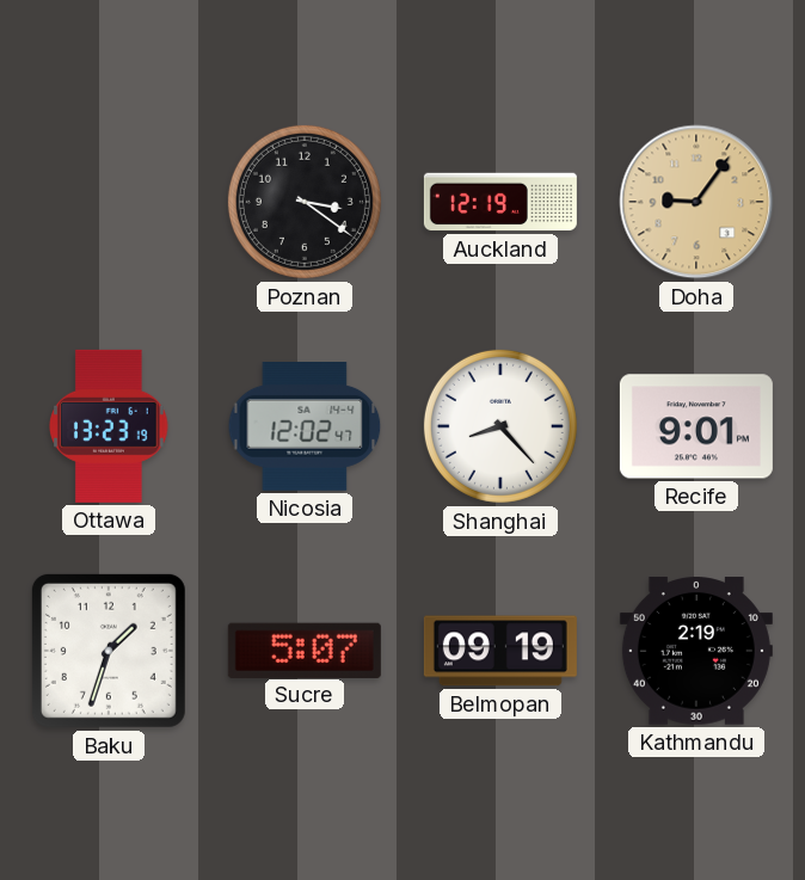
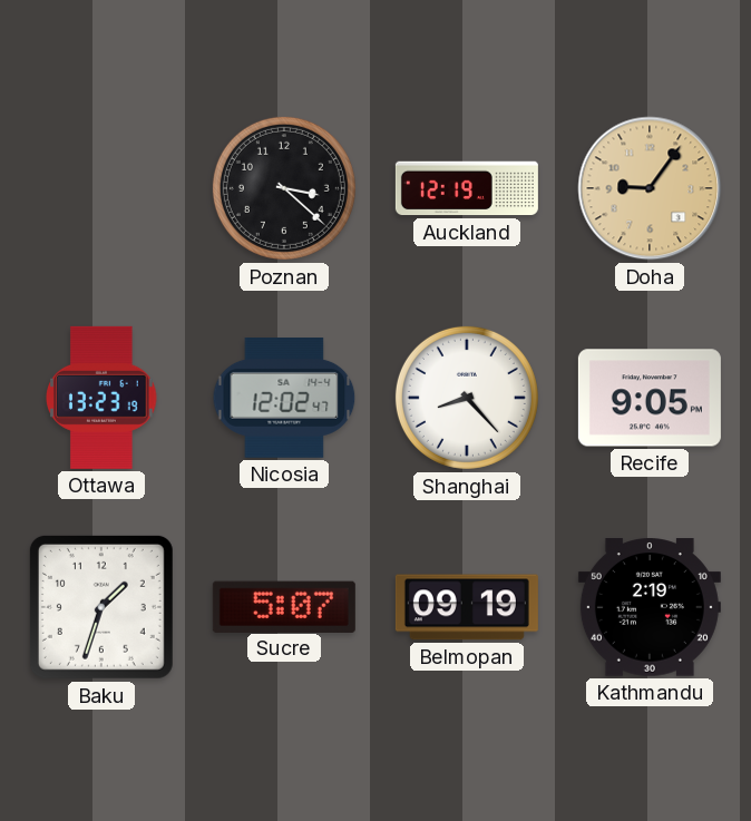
Poznan: 3:21 -> 3:22 (284, 188)
Recife: 9:01 -> 9:05 (650, 398)
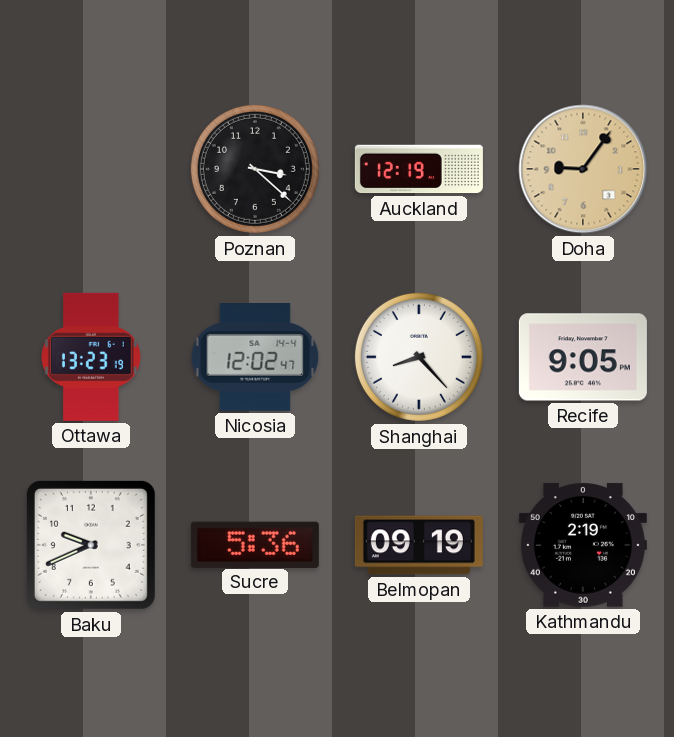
Baku: 1:33 -> 9:41 (91, 545)
Sucre: 5:07 -> 5:36 (255, 544)
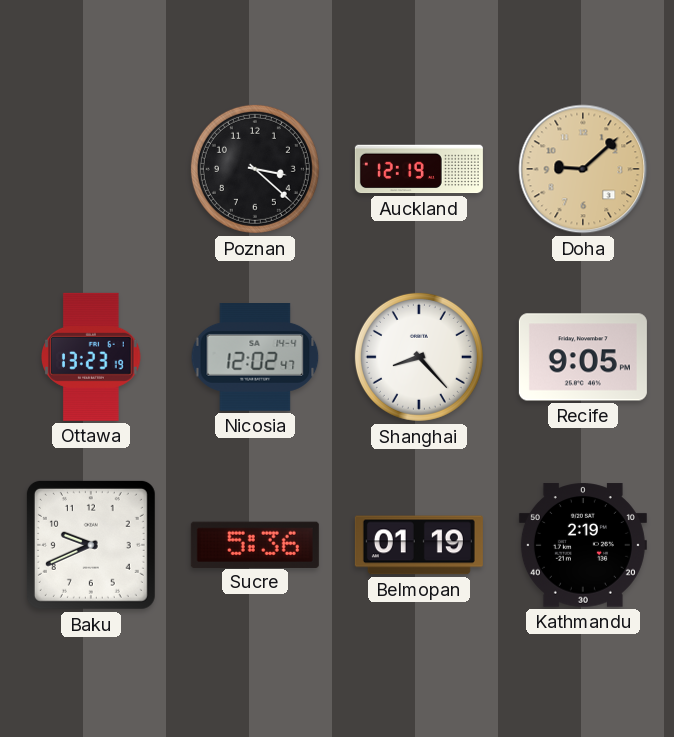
Doha: 9:06 -> 9:08 (583, 169)
Belmopan: 09:19 -> 01:19 (419, 545)
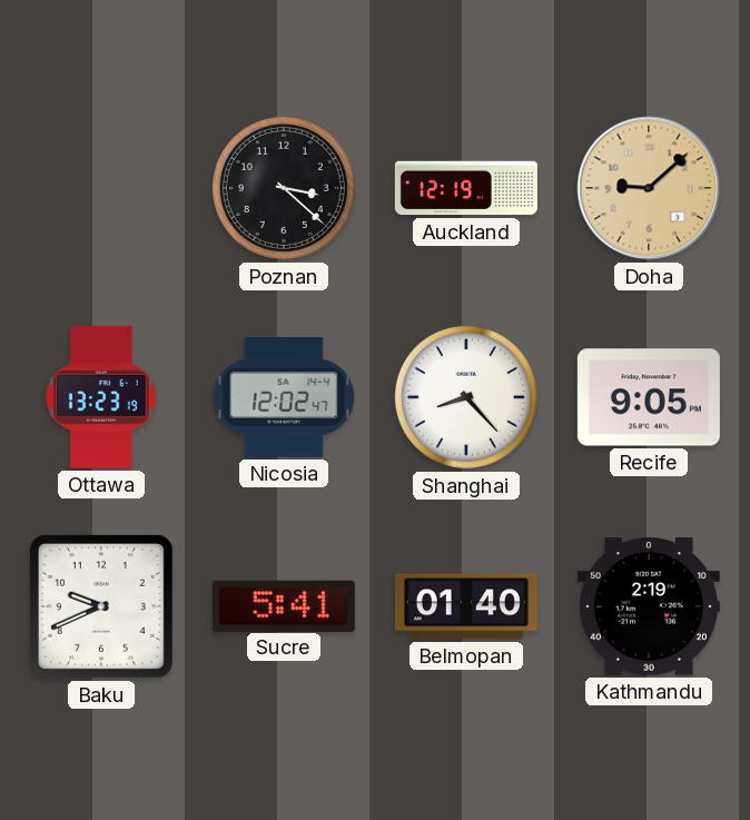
Sucre: 5:36 -> 5:41 (284, 605)
Belmopan: 01:19 -> 01:40 (466, 606)
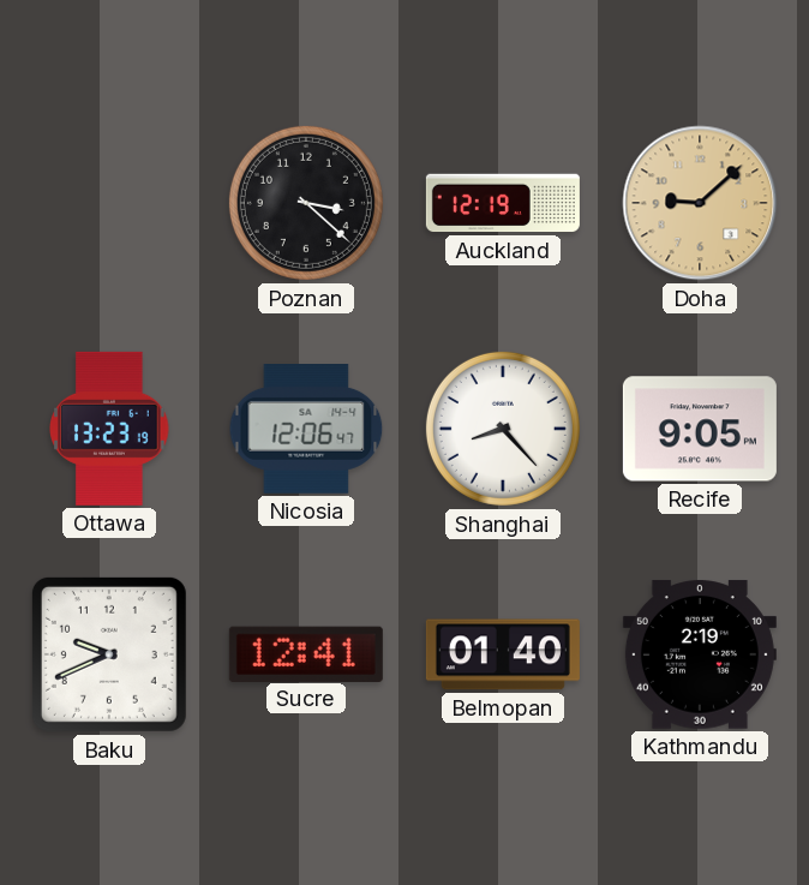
Nicosia: 12:02 -> 12:06 (306, 430)
Sucre: 5:41 -> 12:41 (306, 653)
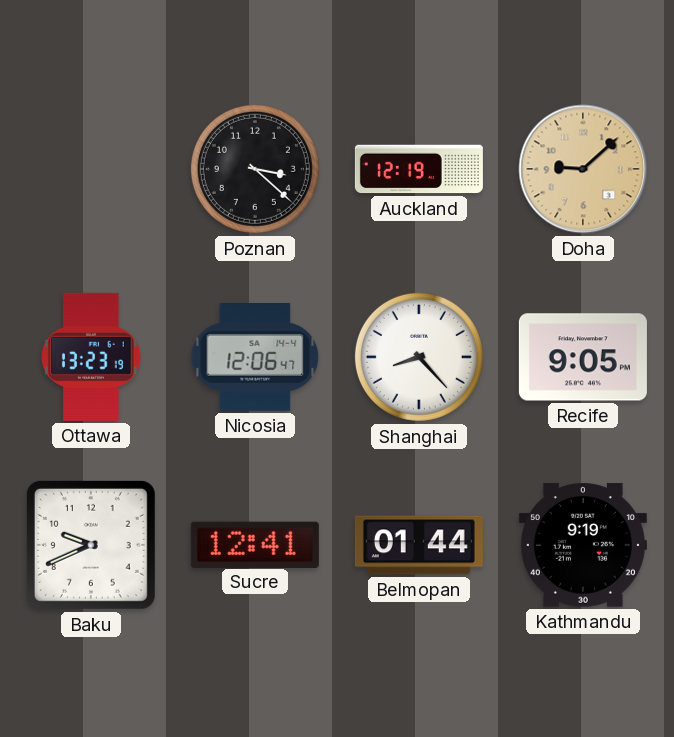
Belmopan: 01:40 -> 01:44 (419, 545)
Kathmandu: 2:19 -> 9:19 (583, 545)
